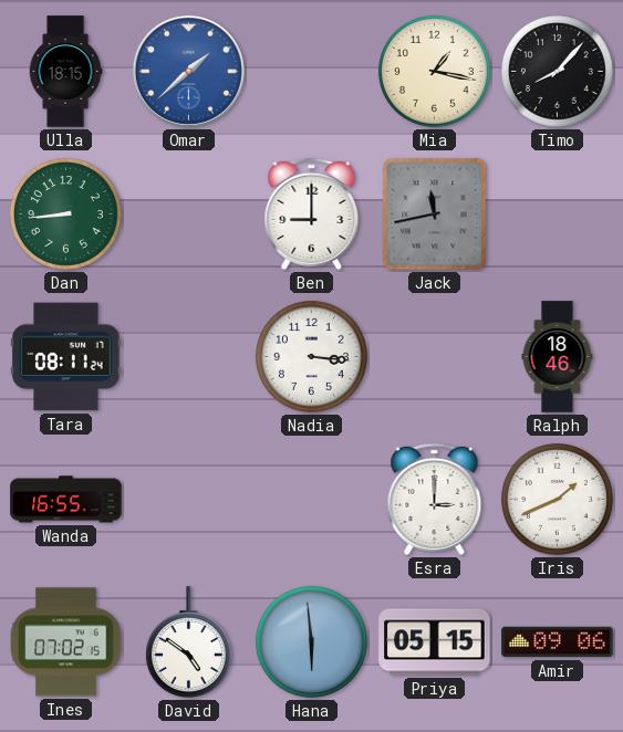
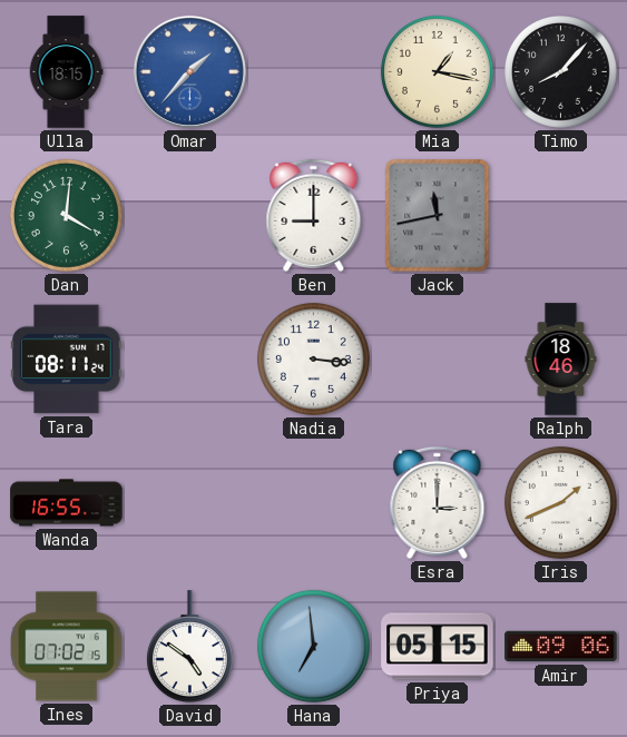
Omar: 1:38 -> 1:37 (189, 71)
Dan: 8:44 -> 4:01 (66, 215)
Hana: 5:59 -> 6:59 (313, 646)
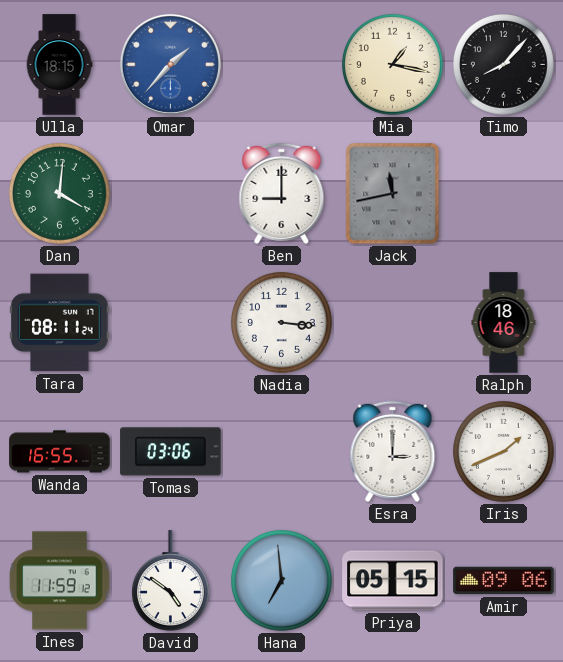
Tomas: none -> 03:06 (171, 452)
Ines: 07:02 -> 11:59 (60, 581)
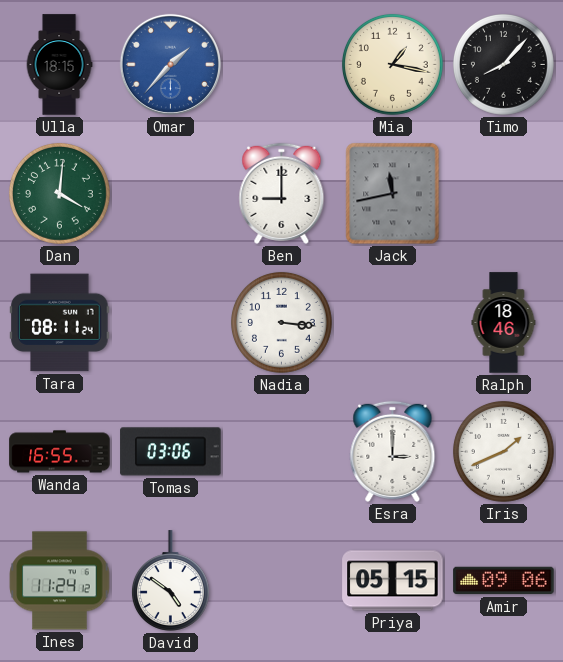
Ines: 11:59 -> 11:24 (60, 581)
Hana: 6:59 -> none (281, 580)
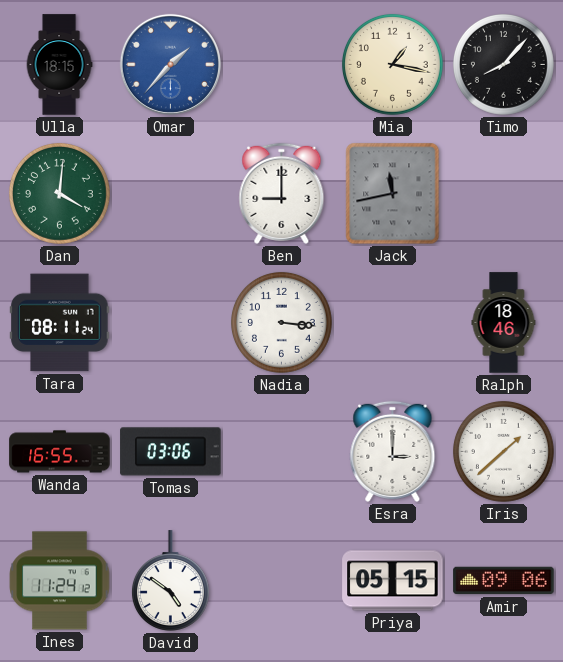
Iris: 1:41 -> 1:38 (503, 451)
